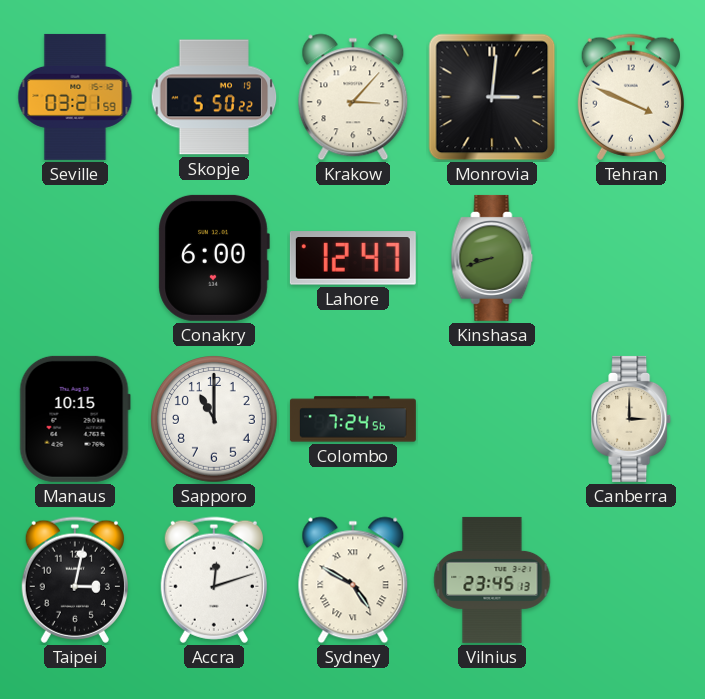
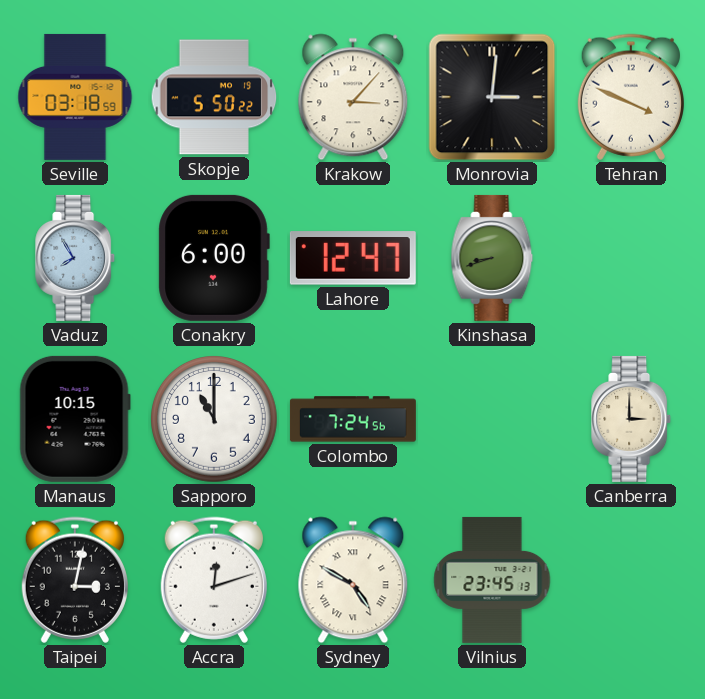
Seville: 03:21 -> 03:18 (75, 97)
Vaduz: none -> 7:55 (76, 258)
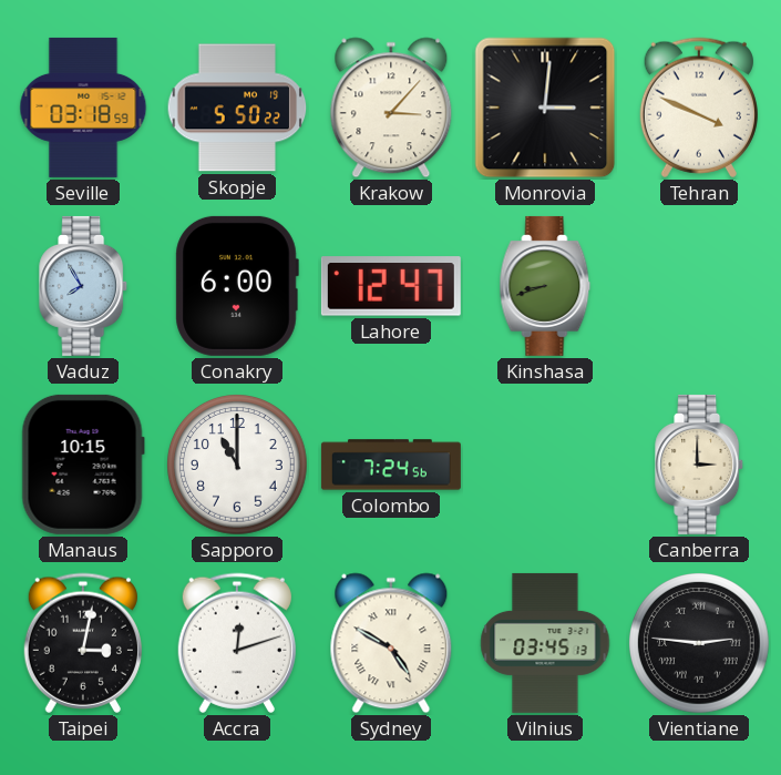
Vilnius: 23:45 -> 03:45 (545, 643)
Vientiane: none -> 2:46 (700, 644)
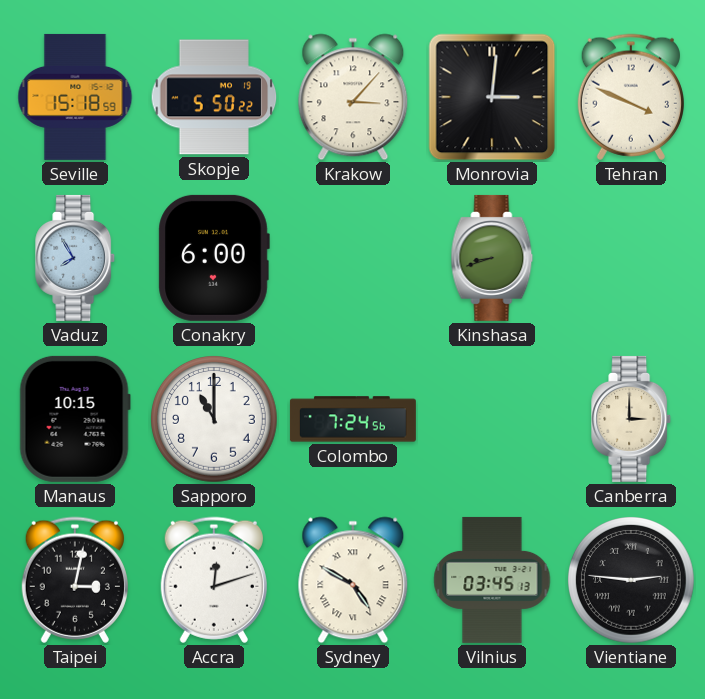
Seville: 03:18 -> 15:18 (75, 97)
Lahore: 12:47 -> none (391, 286)
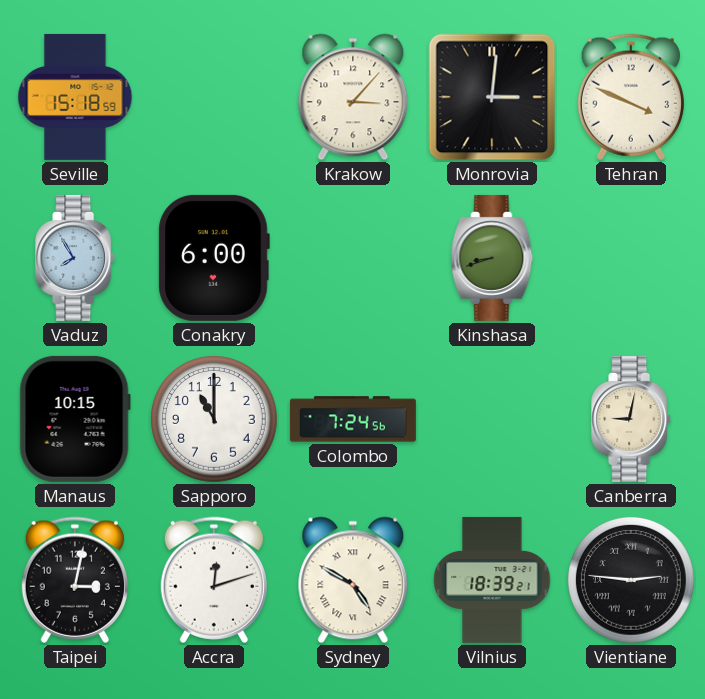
Skopje: 5:50 -> none (214, 97)
Canberra: 3:00 -> 9:02 (632, 419)
Vilnius: 03:45 -> 18:39 (492, 580)
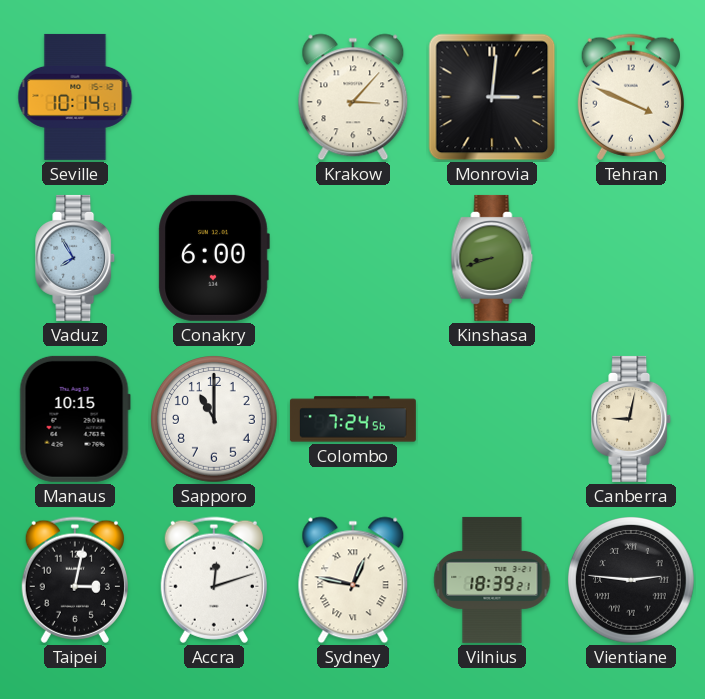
Seville: 15:18 -> 10:14 (75, 97)
Sydney: 4:50 -> 12:47 (353, 580)
